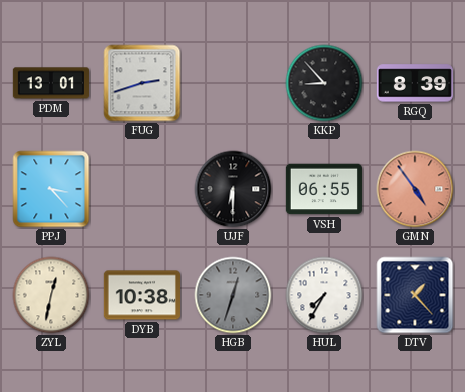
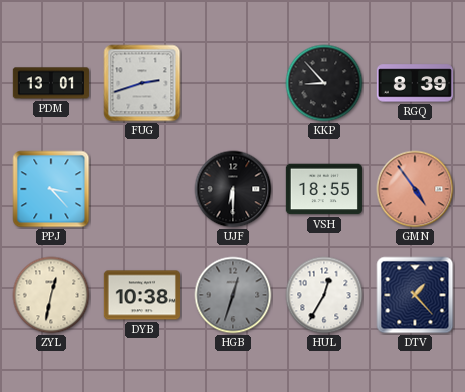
VSH: 06:55 -> 18:55 (324, 189)
HUL: 7:35 -> 12:35 (324, 295)
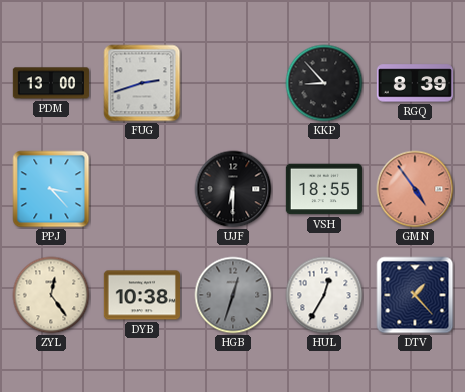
PDM: 13:01 -> 13:00 (51, 83)
ZYL: 12:32 -> 12:24 (51, 295)
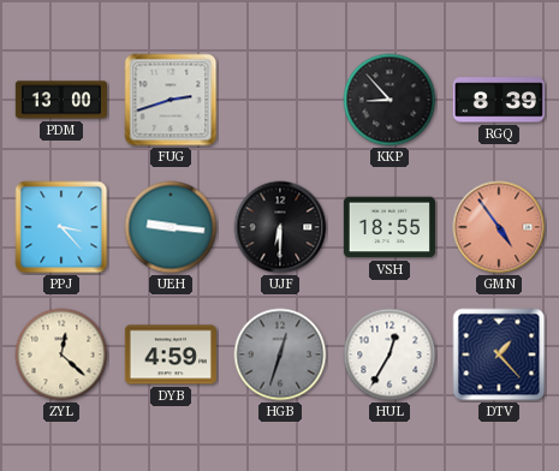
UEH: none -> 9:16 (171, 227)
ZYL: 12:24 -> 12:22 (61, 354)
DYB: 10:38 -> 4:59 (171, 354)
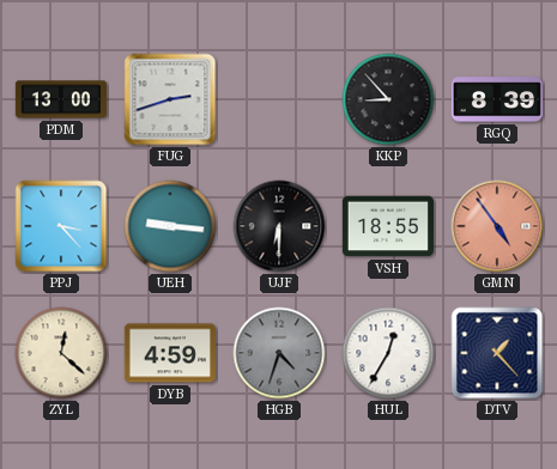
HGB: 12:33 -> 4:33 (279, 353)
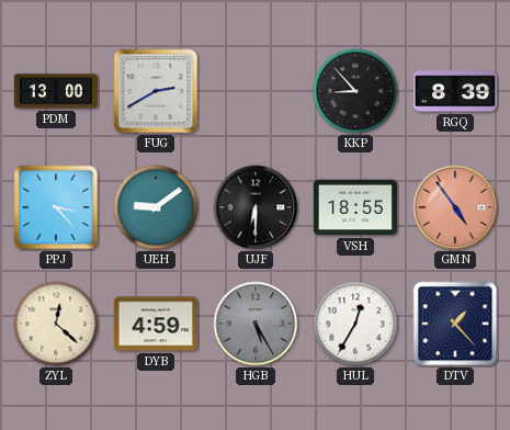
FUG: 2:42 -> 2:40 (156, 91)
UEH: 9:16 -> 9:09 (156, 207)
HGB: 4:33 -> 5:25 (256, 324)
